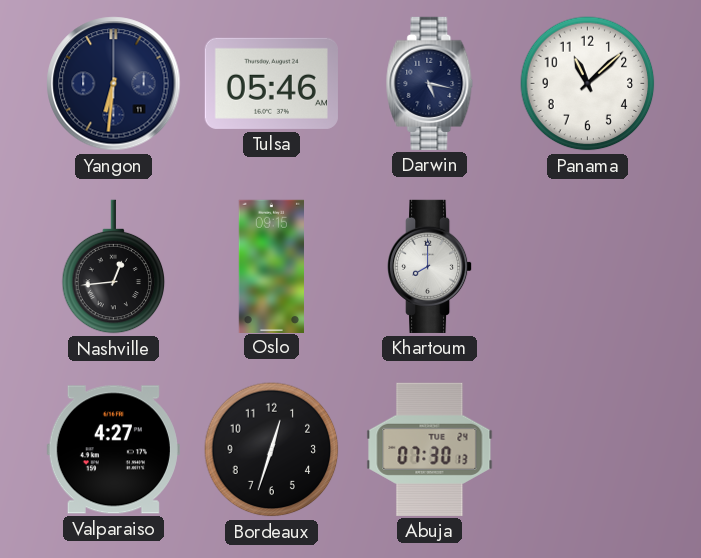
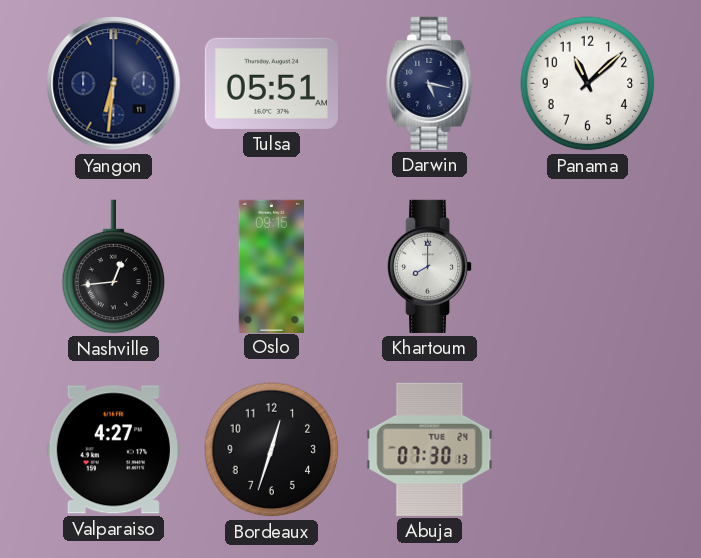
Tulsa: 05:46 -> 05:51 (271, 83)
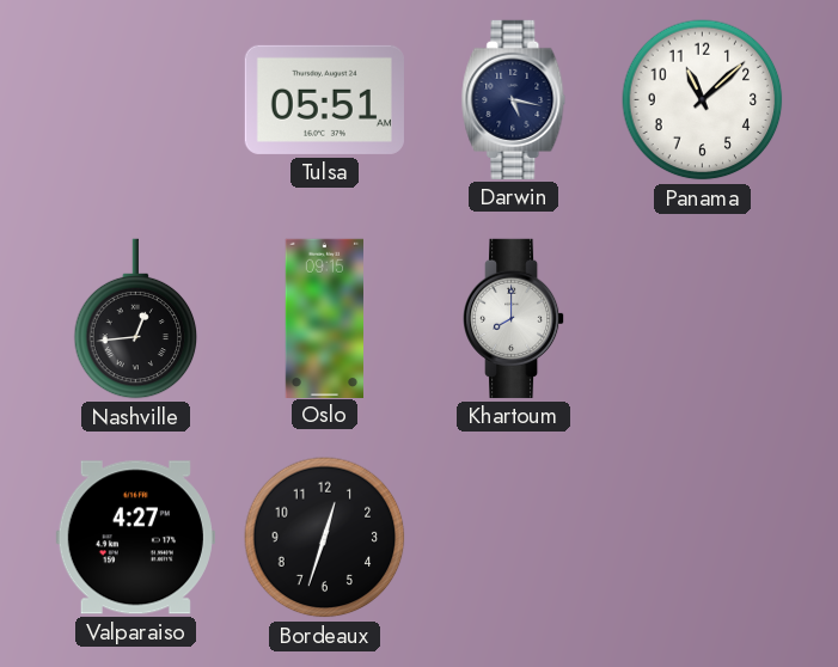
Yangon: 6:31 -> none (114, 84)
Abuja: 07:30 -> none (430, 449)
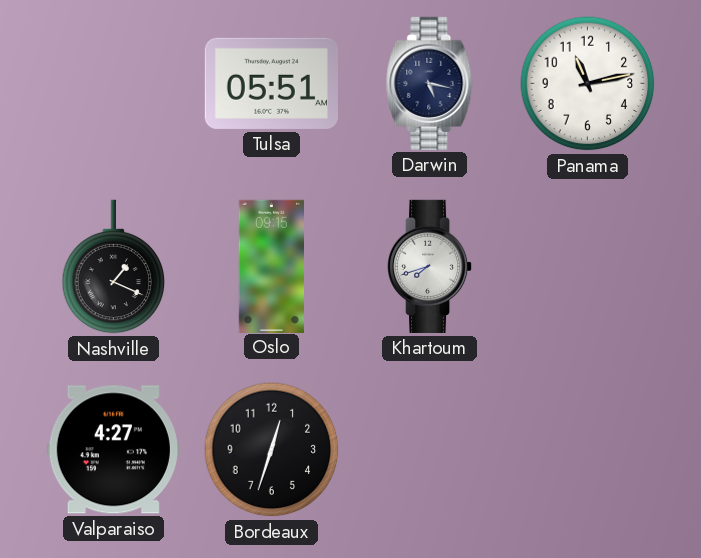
Panama: 11:08 -> 11:13 (588, 84)
Nashville: 12:44 -> 1:19 (114, 267)
Khartoum: 8:00 -> 7:42 (430, 266)
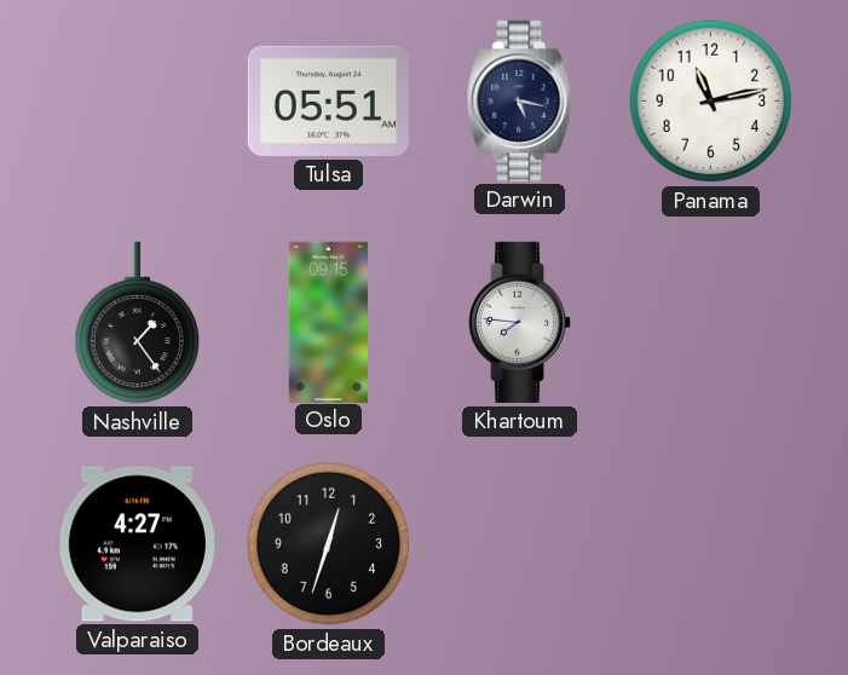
Nashville: 1:19 -> 1:24 (138, 323)
Khartoum: 7:42 -> 7:46 (520, 322)
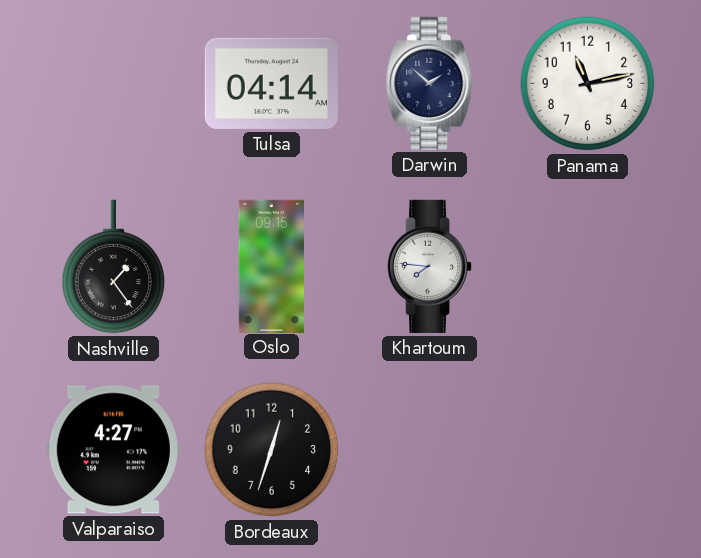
Tulsa: 05:51 -> 04:14 (271, 83)
Darwin: 5:17 -> 1:52 (430, 83)
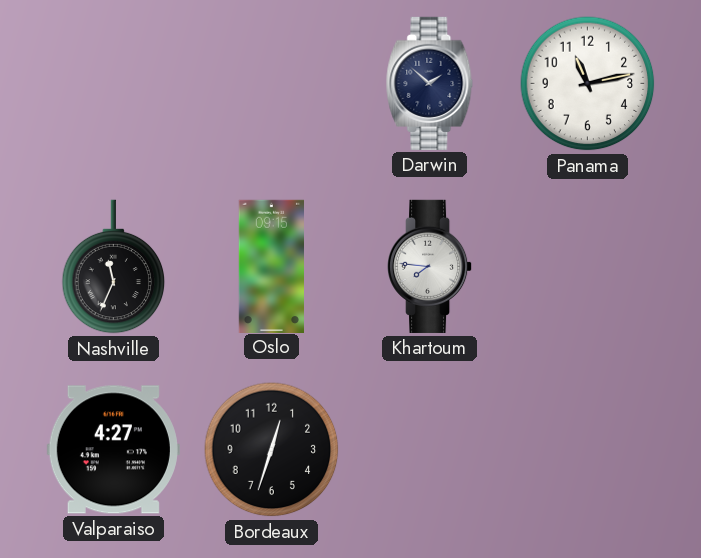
Tulsa: 04:14 -> none (271, 83)
Nashville: 1:24 -> 11:34 (114, 267)
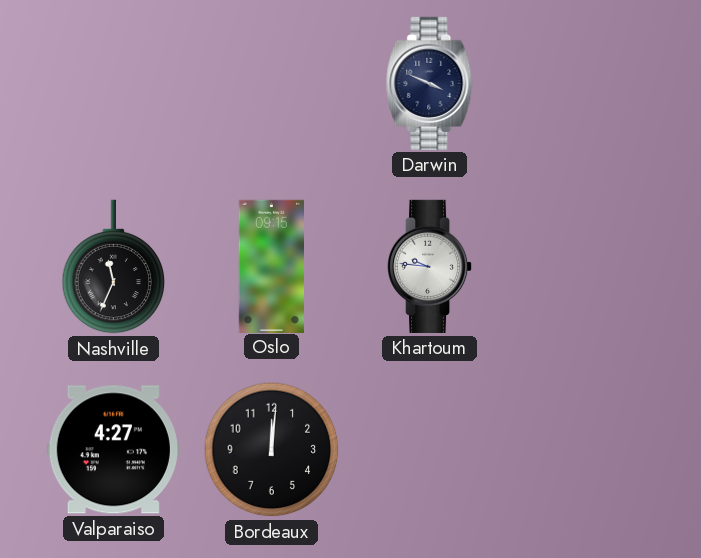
Darwin: 1:52 -> 3:49 (430, 83)
Panama: 11:13 -> none (588, 84)
Khartoum: 7:46 -> 9:46 (430, 266)
Bordeaux: 12:33 -> 12:01 (272, 450)
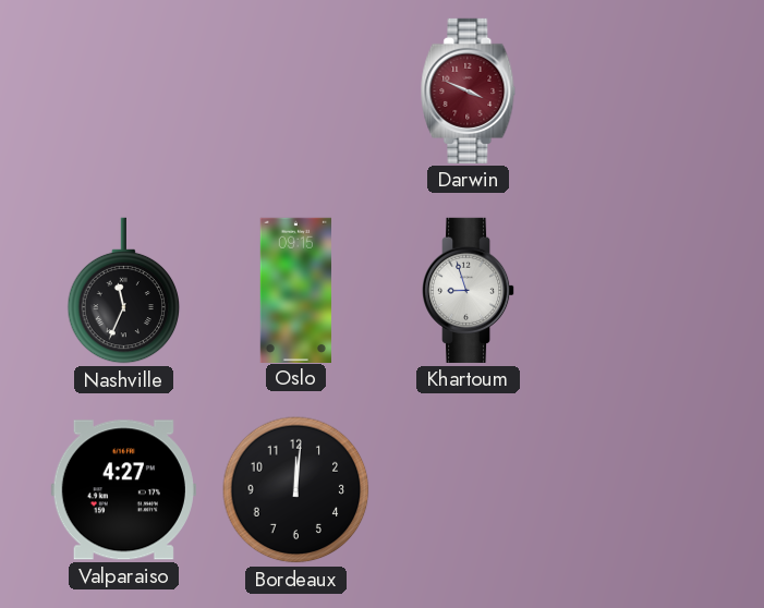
Darwin dial: navy -> burgundy (469, 90)
Khartoum: 9:46 -> 8:57 (469, 290)
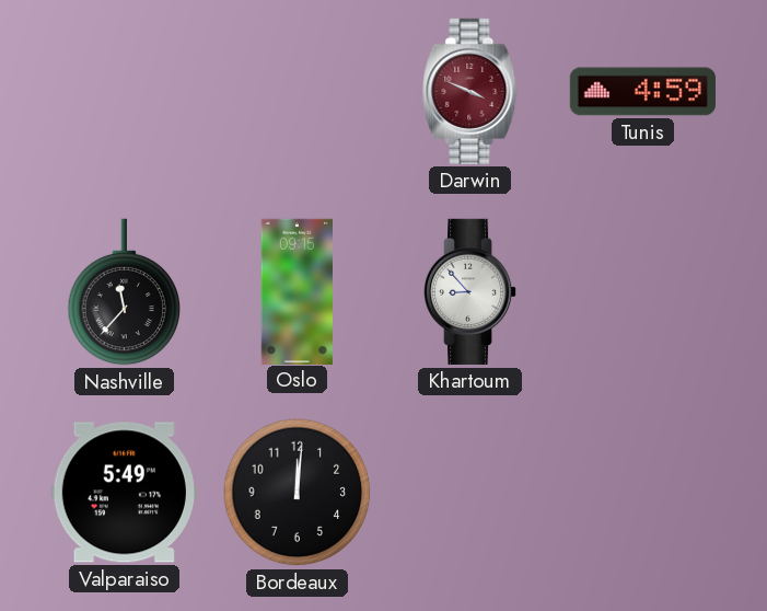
Tunis: none -> 4:59 (642, 92)
Nashville: 11:34 -> 11:37 (125, 292)
Khartoum: 8:57 -> 8:53 (470, 291)
Valparaiso: 4:27 -> 5:49 (124, 493)
